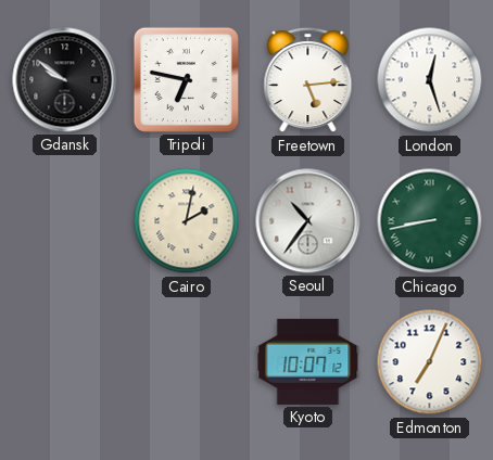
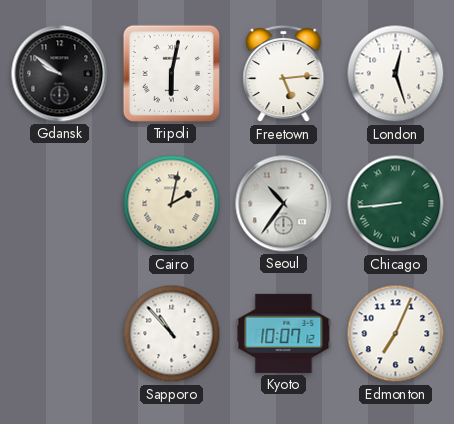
Tripoli: 6:47 -> 6:02 (171, 73)
Chicago: 8:43 -> 8:44 (396, 204)
Sapporo: none -> 10:53 (172, 334)
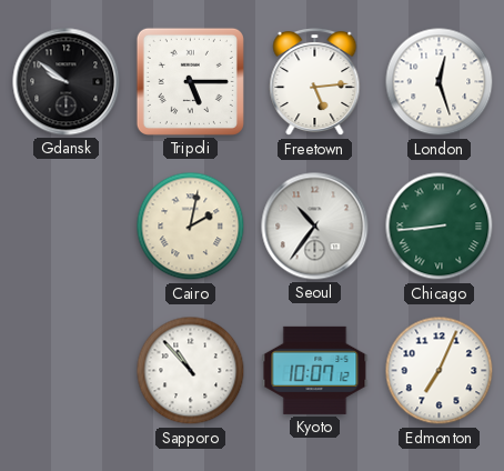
Tripoli: 6:02 -> 5:15 (190, 81)
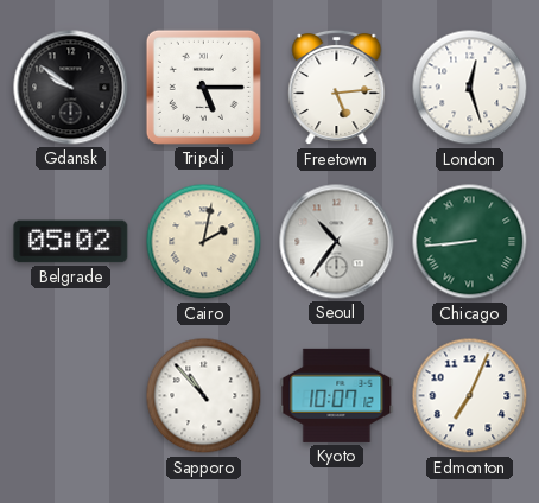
Belgrade: none -> 05:02 (71, 242)
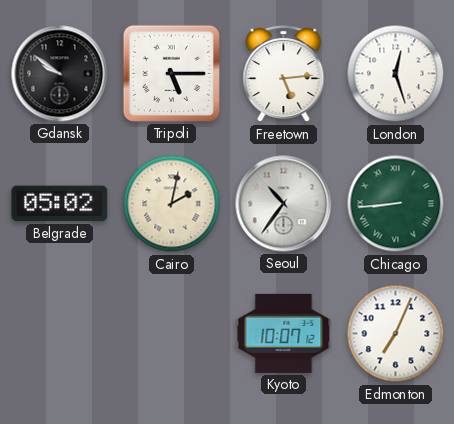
Sapporo: 10:53 -> none (204, 396)
